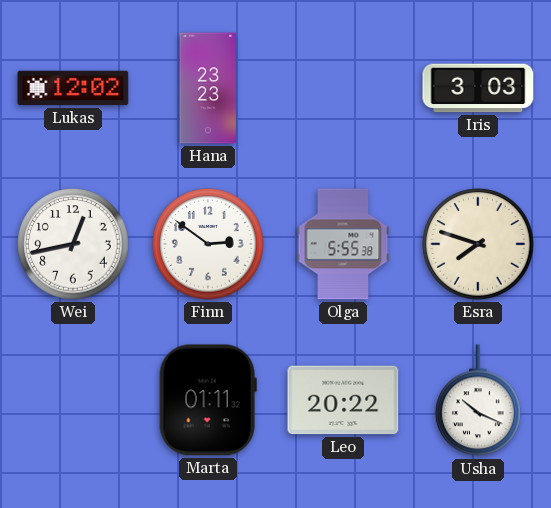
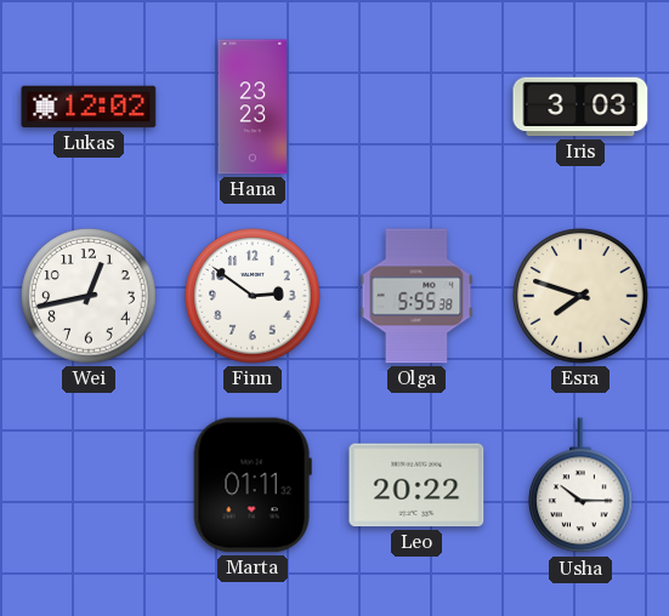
Usha: 10:19 -> 10:15 (580, 486)
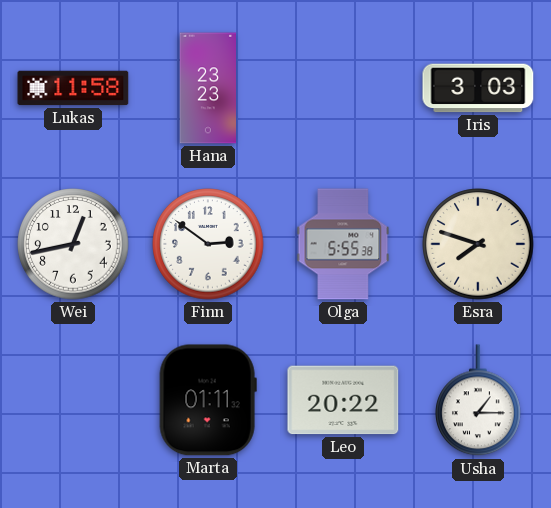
Lukas: 12:02 -> 11:58 (73, 88)
Usha: 10:15 -> 1:15 (478, 401)
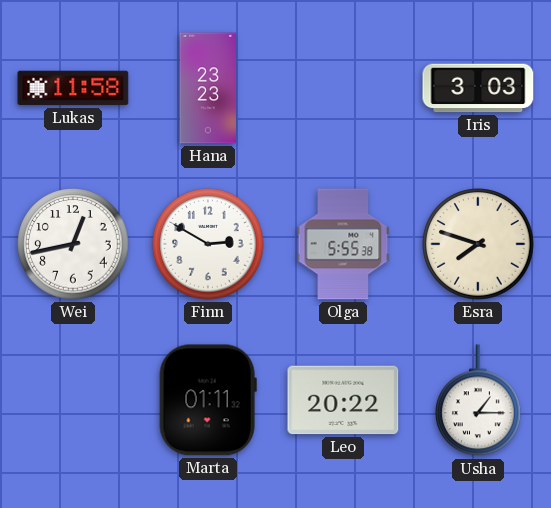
Finn: 2:51 -> 2:50 (208, 244)
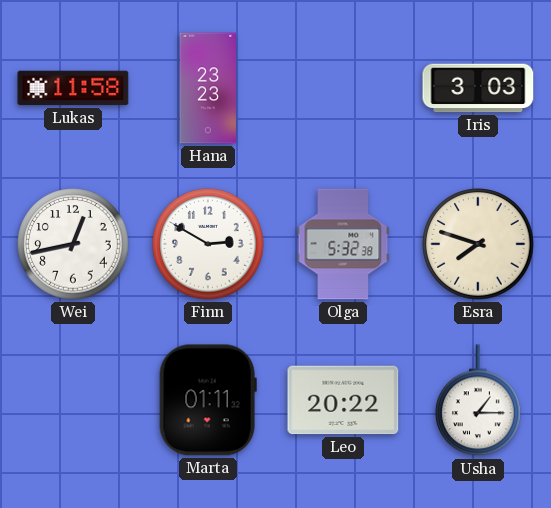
Olga: 5:55 -> 5:32 (343, 244)
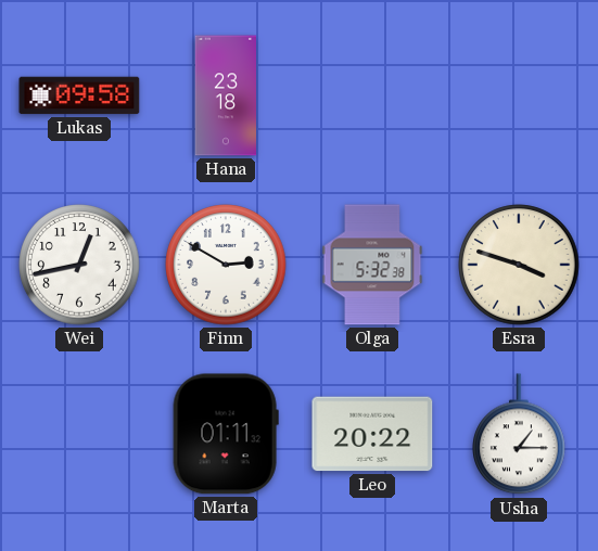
Lukas: 11:58 -> 09:58 (79, 95)
Hana: 23:23 -> 23:18 (226, 95)
Iris: 3:03 -> none (478, 88)
Esra: 7:48 -> 3:48 (519, 265)
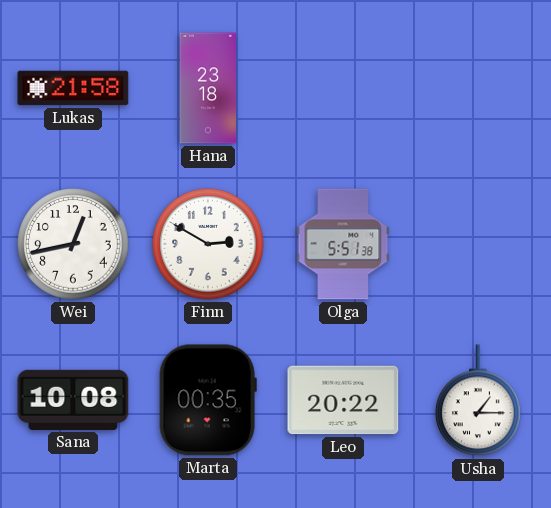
Lukas: 09:58 -> 21:58 (73, 88)
Olga: 5:32 -> 5:51 (343, 244)
Esra: 3:48 -> none (519, 265)
Sana: none -> 10:08 (73, 400)
Marta: 01:11 -> 00:35 (208, 400)
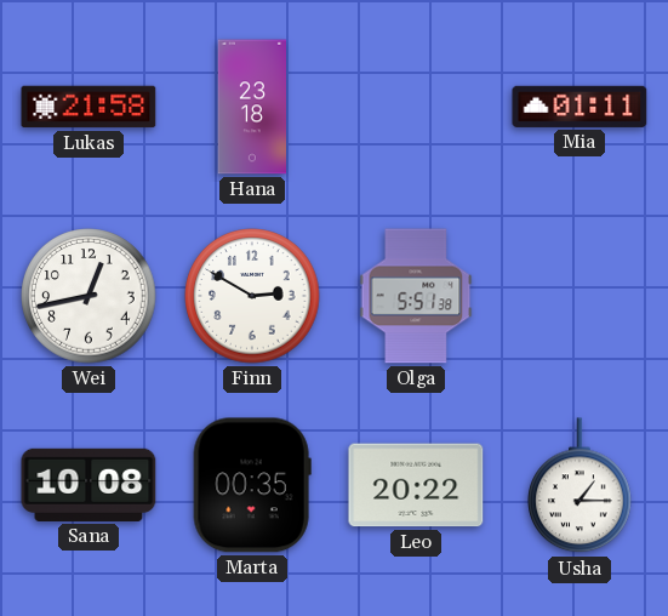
Mia: none -> 01:11 (579, 107)
